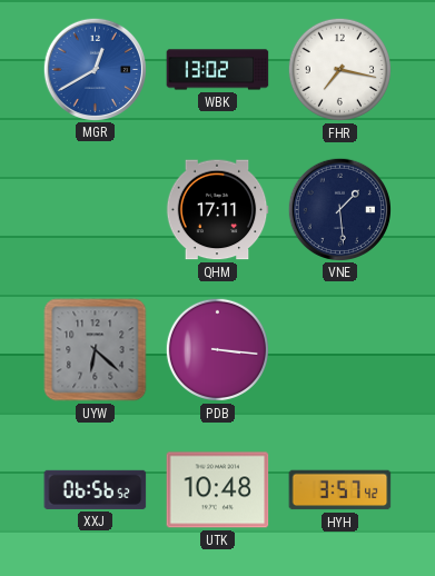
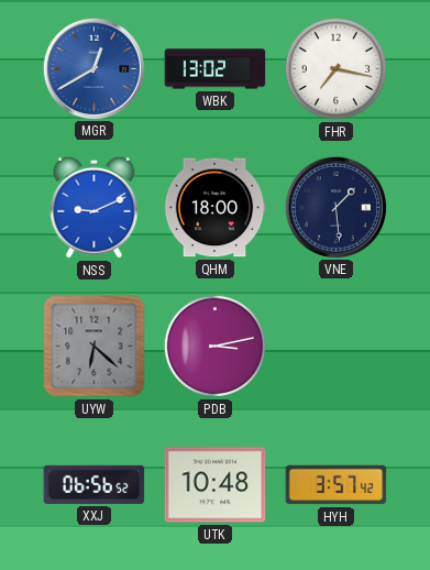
NSS: none -> 9:11 (95, 207)
QHM: 17:11 -> 18:00 (214, 208)
PDB: 3:16 -> 3:13 (214, 346)
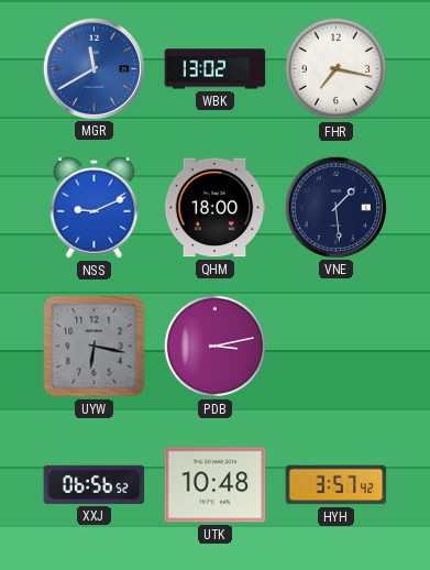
MGR: 12:40 -> 11:40 (93, 68)
UYW: 6:22 -> 6:17 (95, 347)
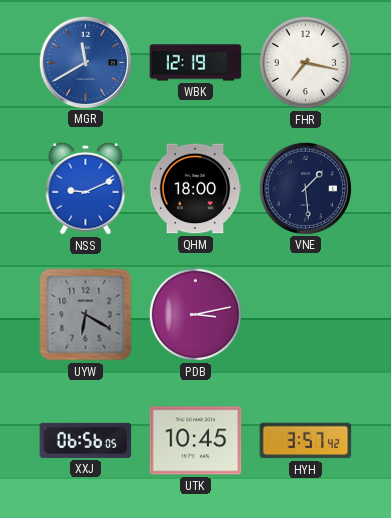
WBK: 13:02 -> 12:19 (196, 63)
UYW: 6:17 -> 6:20 (86, 315)
XXJ: 06:56:52 -> 06:56:05 (86, 440)
UTK: 10:48 -> 10:45 (196, 441)
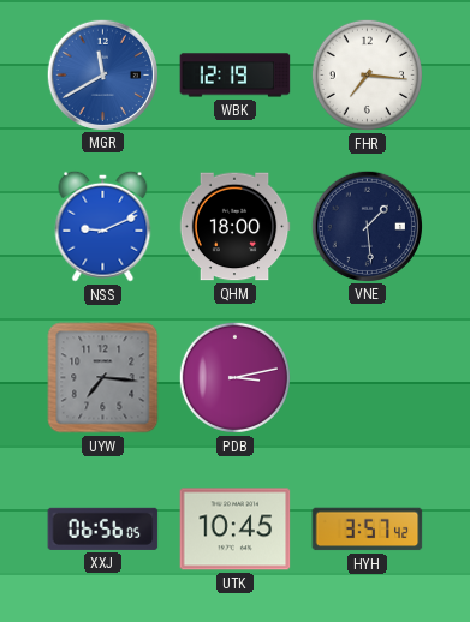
FHR: 7:17 -> 7:16 (367, 74)
UYW: 6:20 -> 7:16 (103, 378)
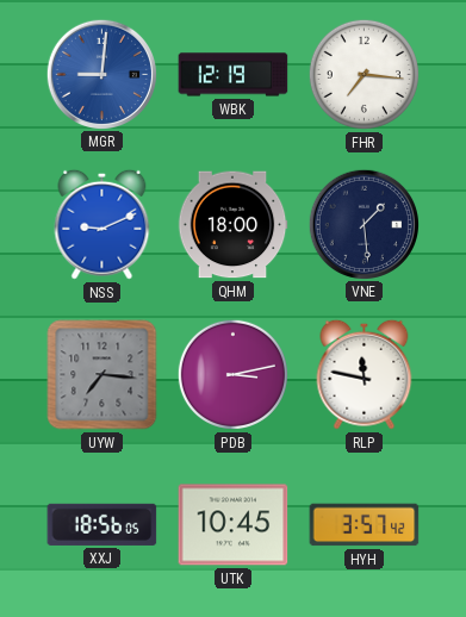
MGR: 11:40 -> 9:01 (101, 74)
RLP: none -> 11:47 (365, 374)
XXJ: 06:56 -> 18:56 (102, 524)
